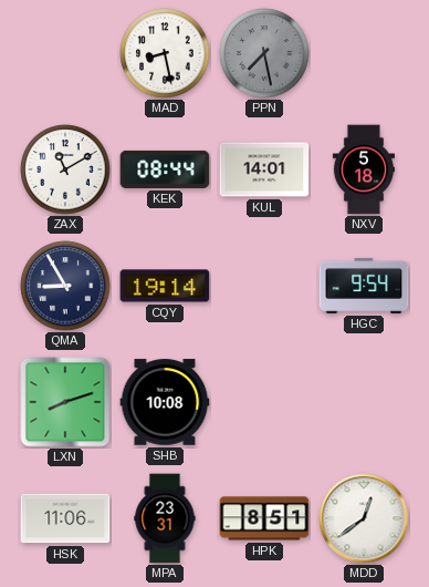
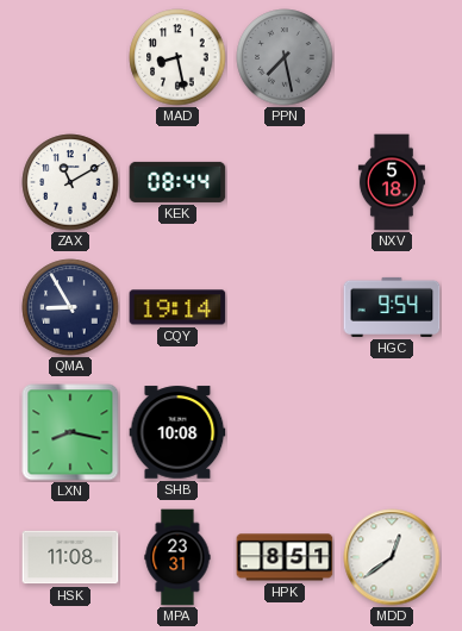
KUL: 14:01 -> none (264, 169)
LXN: 8:12 -> 8:17 (70, 432)
HSK: 11:06 -> 11:08 (70, 557)
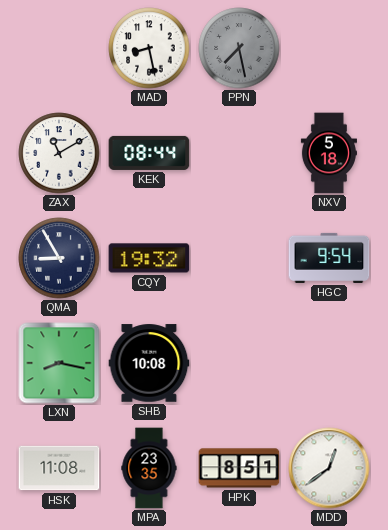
CQY: 19:14 -> 19:32 (149, 258)
MPA: 23:31 -> 23:35 (149, 468)
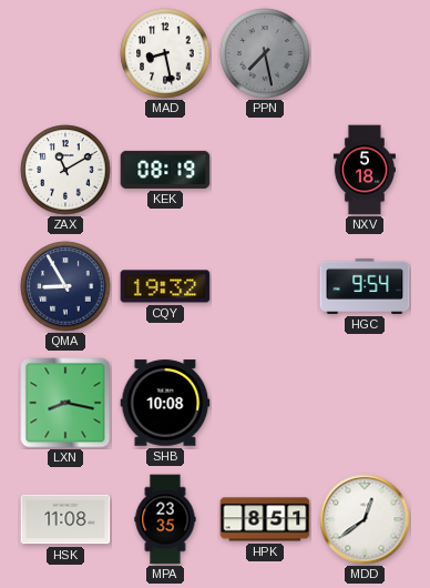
KEK: 08:44 -> 08:19 (165, 170)
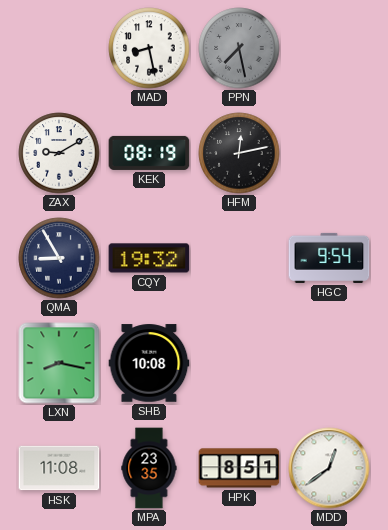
ZAX: 11:10 -> 9:10 (59, 153)
HFM: none -> 12:13 (239, 153)
NXV: 5:18 -> none (365, 170)
